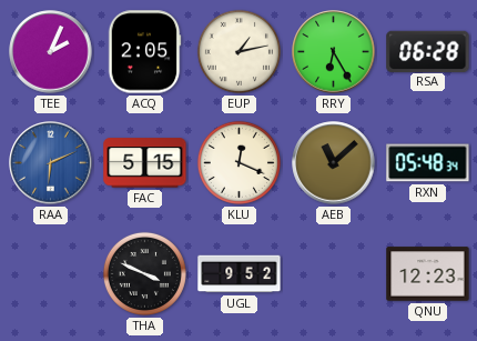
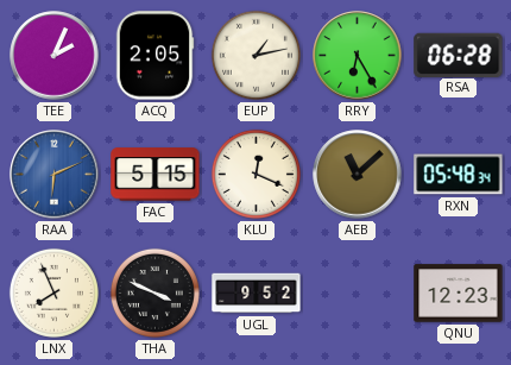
LNX: none -> 7:56 (53, 292)
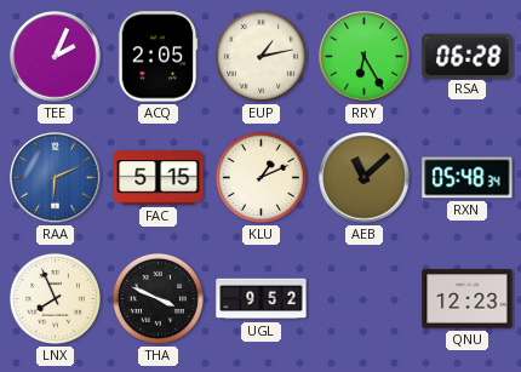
KLU: 12:19 -> 1:11 (260, 177)
